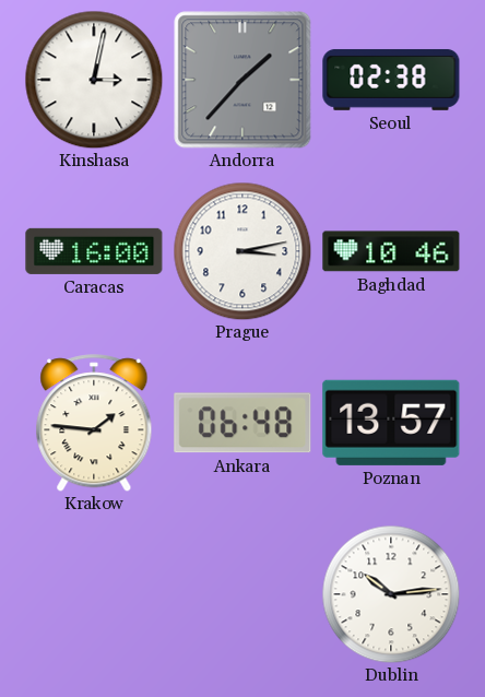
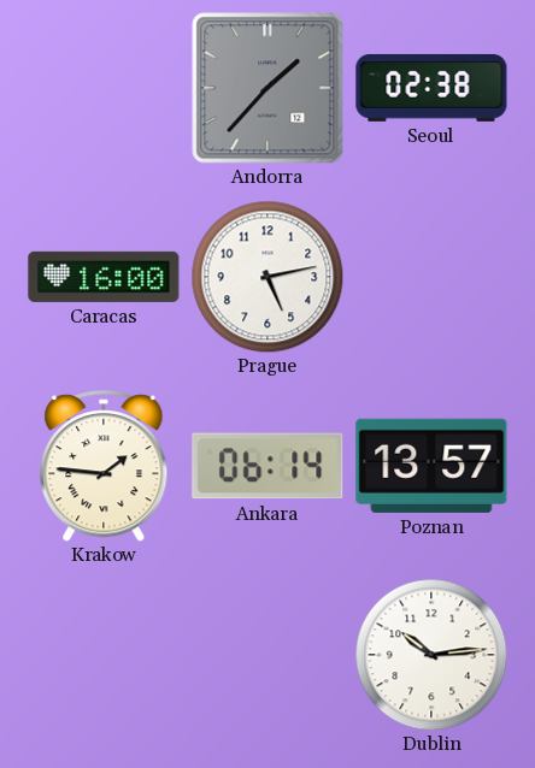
Kinshasa: 3:02 -> none (94, 80)
Prague: 3:13 -> 5:13 (267, 277)
Baghdad: 10:46 -> none (391, 251)
Ankara: 06:48 -> 06:14 (267, 466)
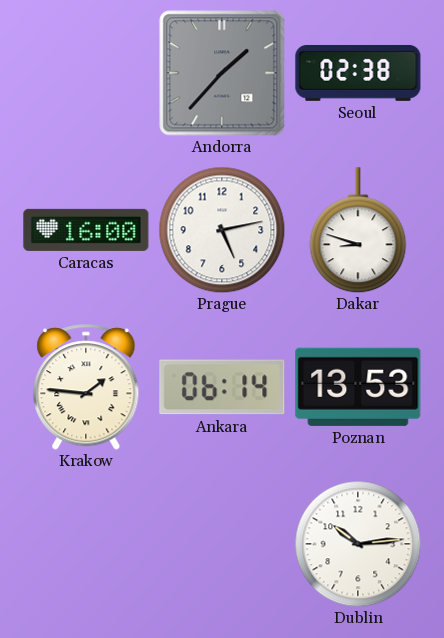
Dakar: none -> 8:48 (358, 230)
Poznan: 13:57 -> 13:53 (358, 387)
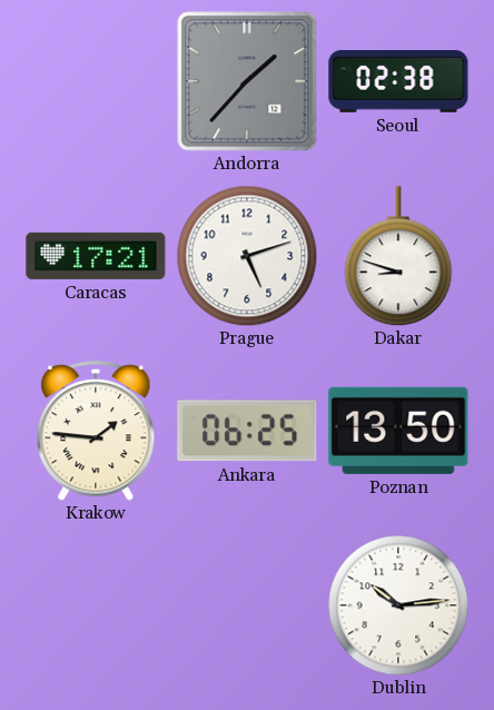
Caracas: 16:00 -> 17:21 (96, 256)
Prague: 5:13 -> 5:12 (247, 256)
Ankara: 06:14 -> 06:25 (247, 431)
Poznan: 13:53 -> 13:50 (398, 431)
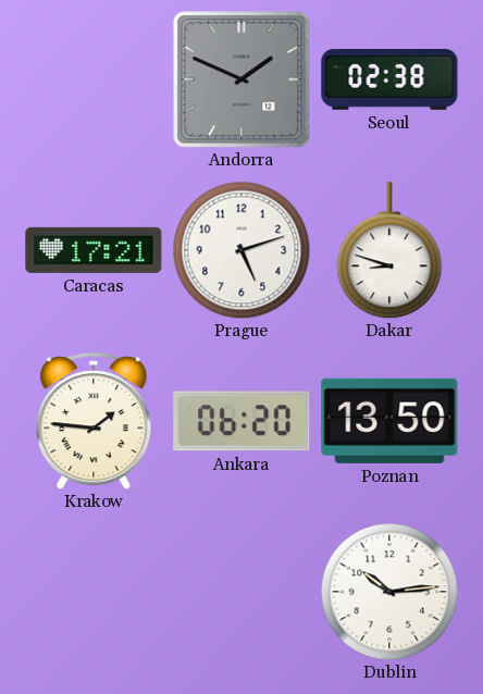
Andorra: 1:37 -> 1:49 (242, 79)
Ankara: 06:25 -> 06:20 (242, 421)
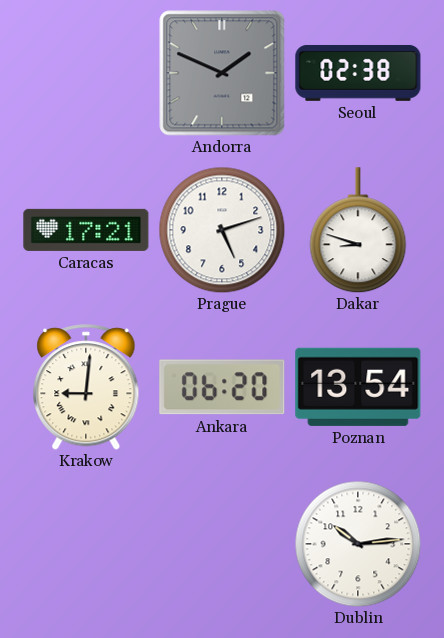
Krakow: 1:46 -> 9:01 (86, 387)
Poznan: 13:50 -> 13:54 (358, 387)
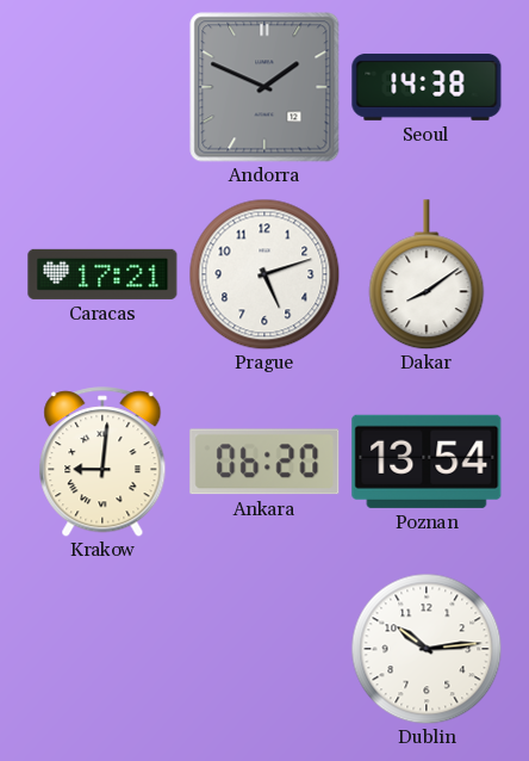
Seoul: 02:38 -> 14:38 (427, 87)
Dakar: 8:48 -> 8:09 (427, 274)
